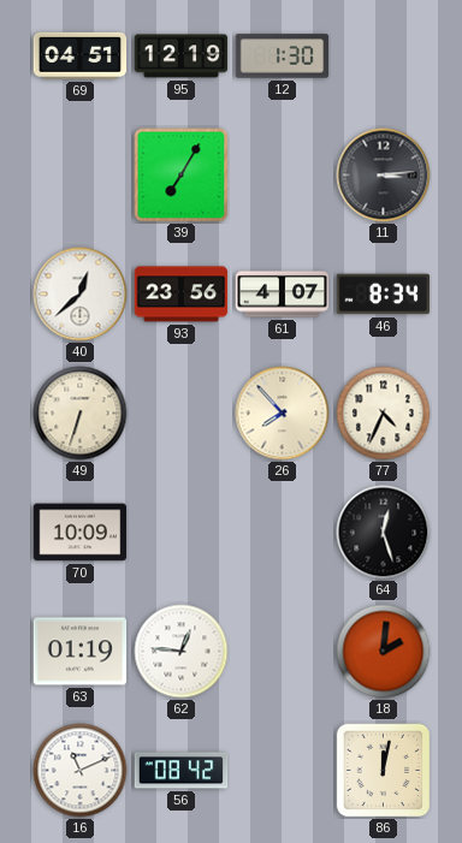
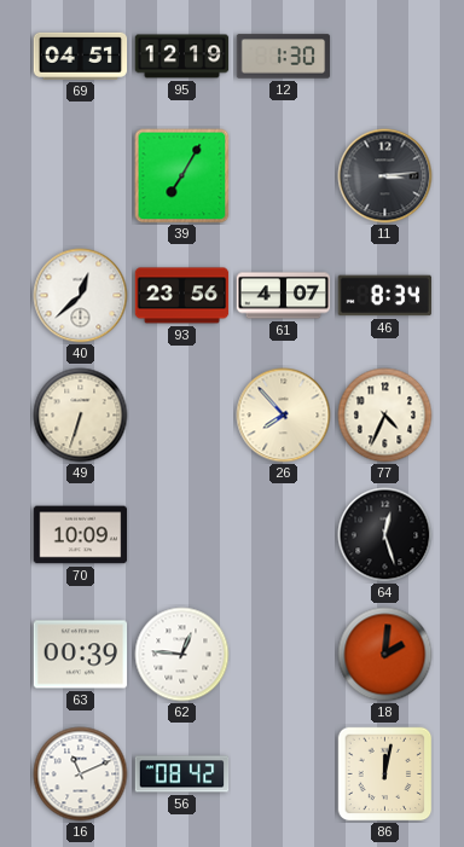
63: 01:19 -> 00:39 (81, 655)
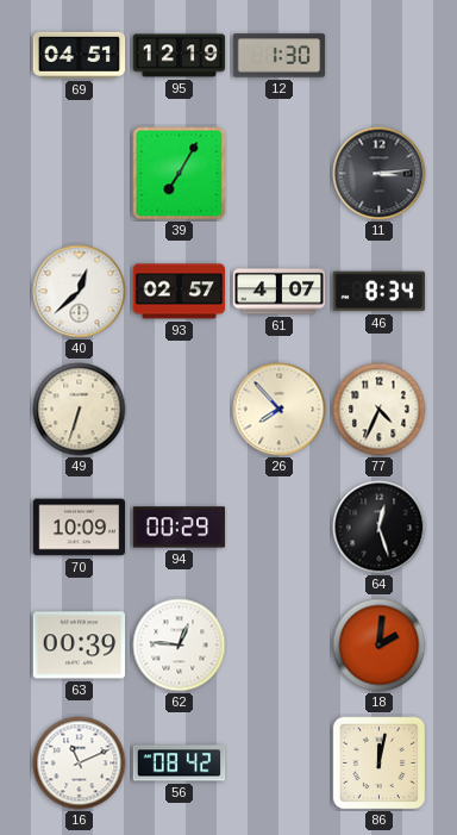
93: 23:56 -> 02:57 (180, 292)
94: none -> 00:29 (180, 528)
